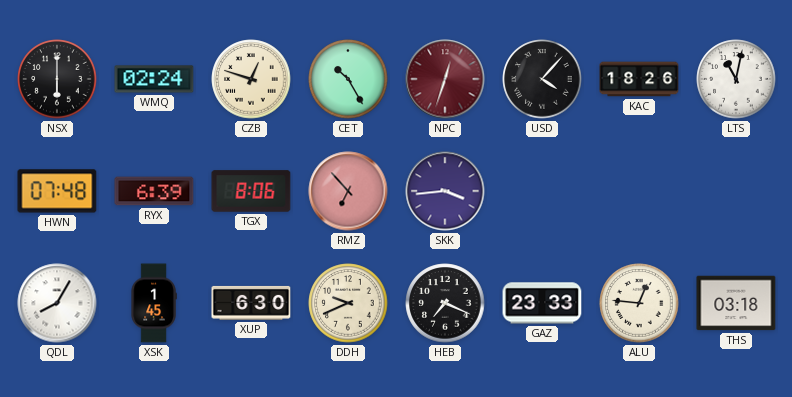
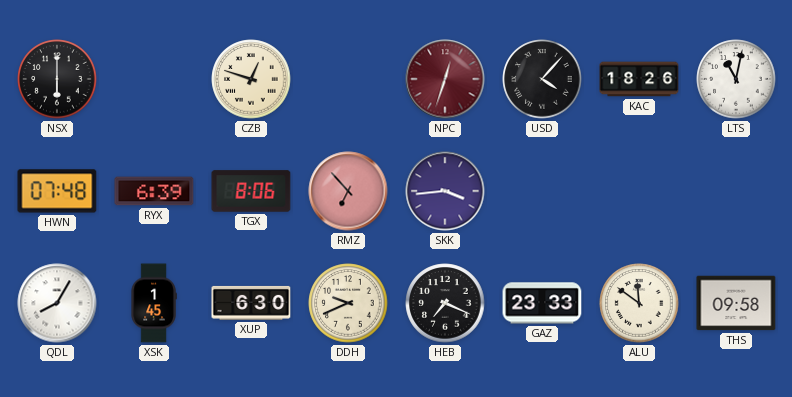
WMQ: 02:24 -> none (154, 79)
CET: 10:25 -> none (348, 79)
ALU: 12:46 -> 11:51 (639, 303)
THS: 03:18 -> 09:58 (736, 303)
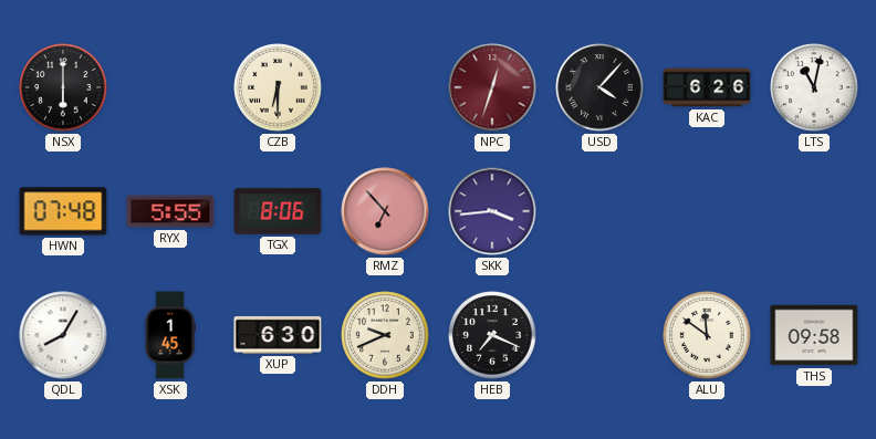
CZB: 12:48 -> 6:30 (278, 87)
KAC: 18:26 -> 6:26 (707, 87)
RYX: 6:39 -> 5:55 (170, 211)
GAZ: 23:33 -> none (542, 303)
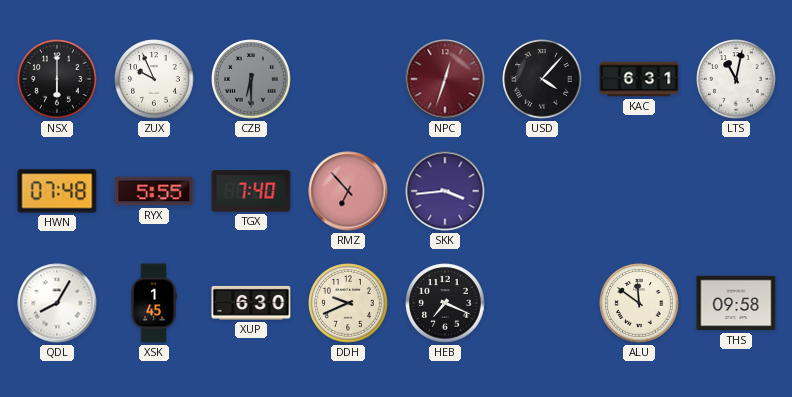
ZUX: none -> 9:56 (154, 79)
CZB dial: cream -> grey (251, 79)
KAC: 6:26 -> 6:31 (639, 79)
TGX: 8:06 -> 7:40 (251, 191)
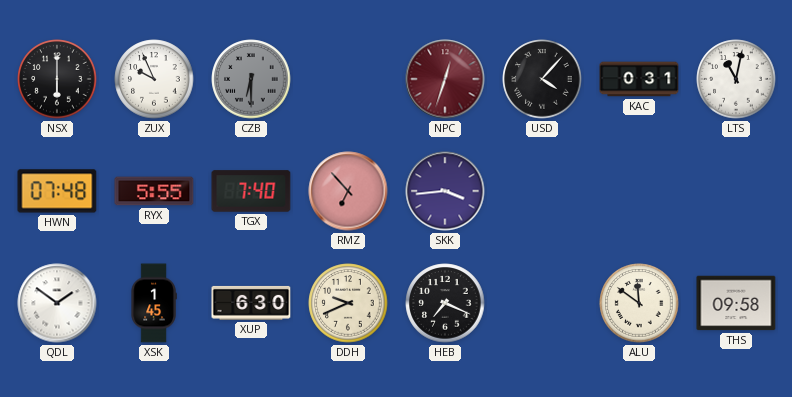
KAC: 6:31 -> 0:31 (639, 79)
QDL: 8:05 -> 1:51 (57, 303)
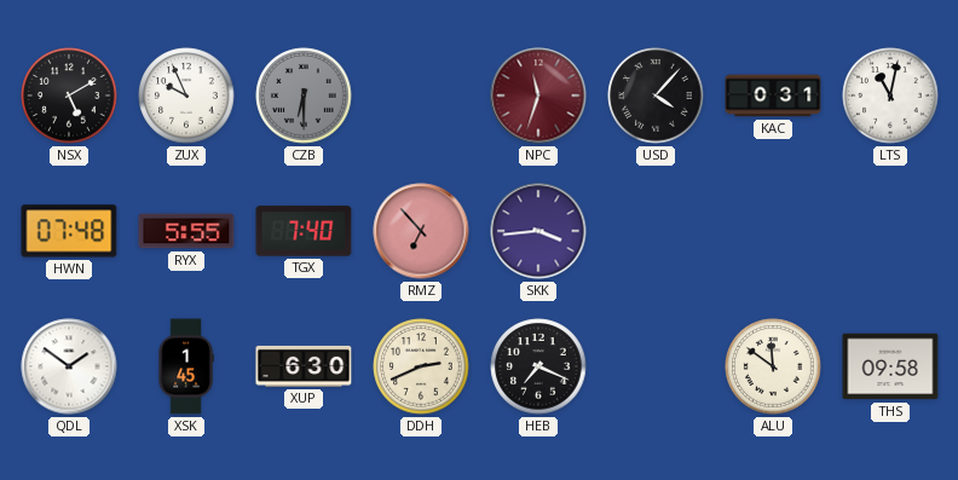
NSX: 6:00 -> 5:10 (69, 96)
NPC: 12:33 -> 11:33 (538, 96)
DDH: 9:41 -> 2:41 (421, 366)
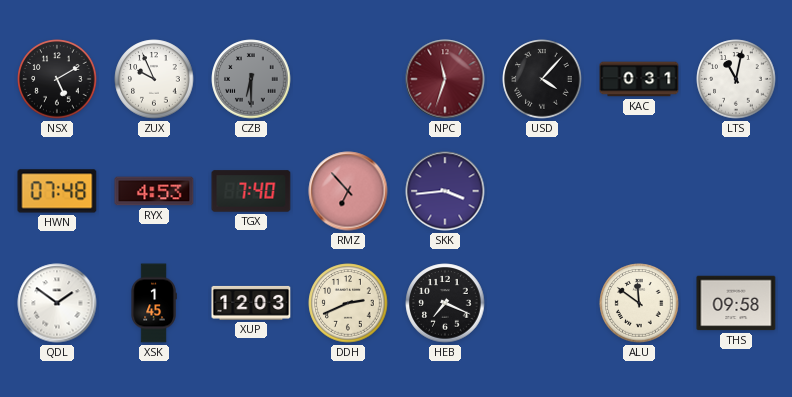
RYX: 5:55 -> 4:53 (154, 191)
XUP: 6:30 -> 12:03 (251, 303)
